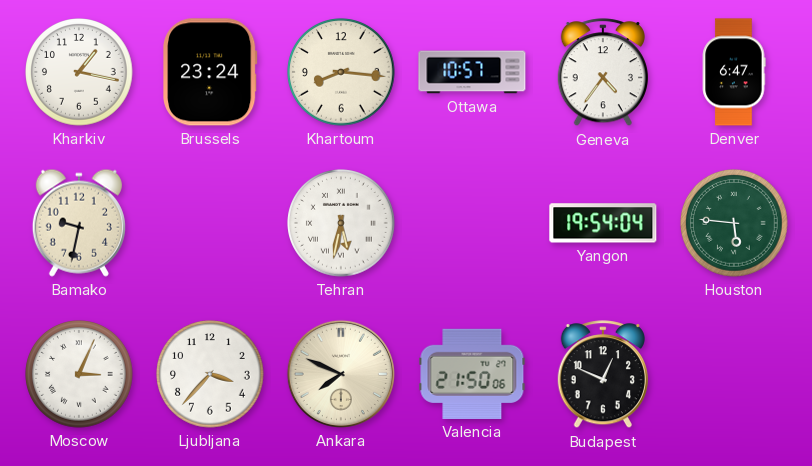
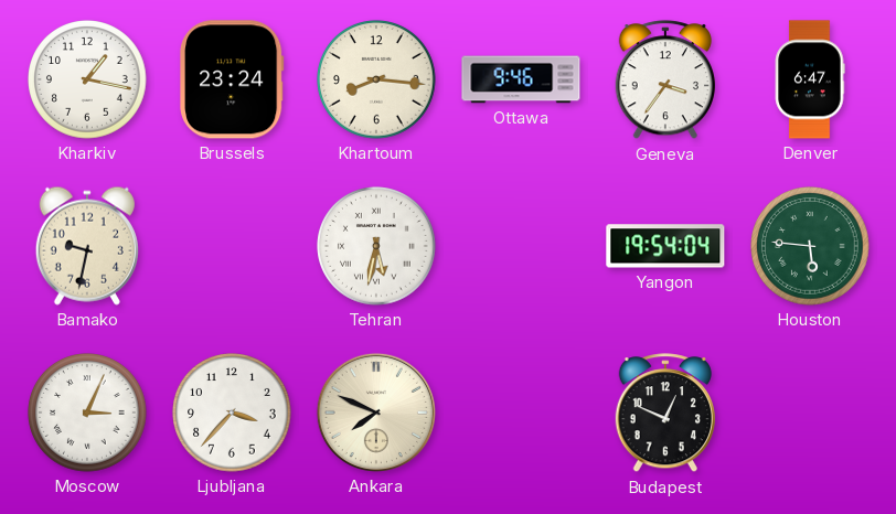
Ottawa: 10:57 -> 9:46 (521, 79)
Geneva: 4:36 -> 3:36 (664, 81)
Valencia: 21:50 -> none (472, 374)
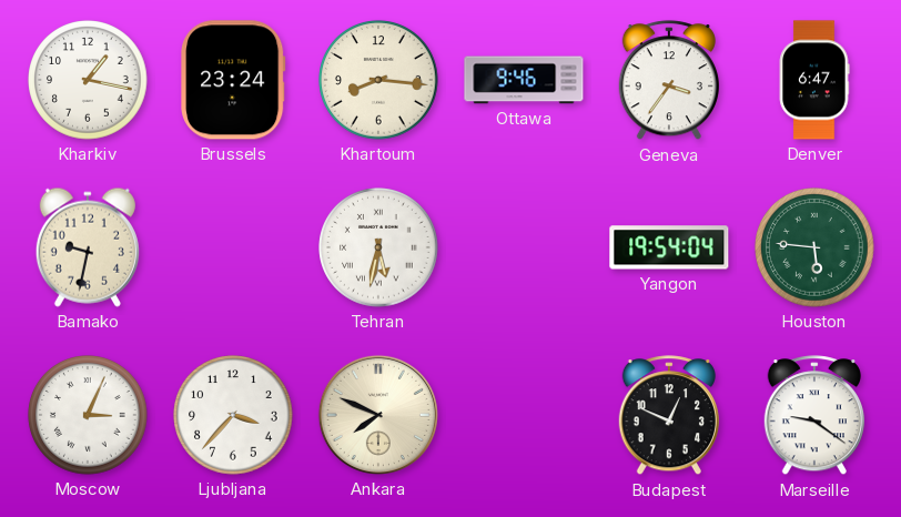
Marseille: none -> 9:21 (813, 416)
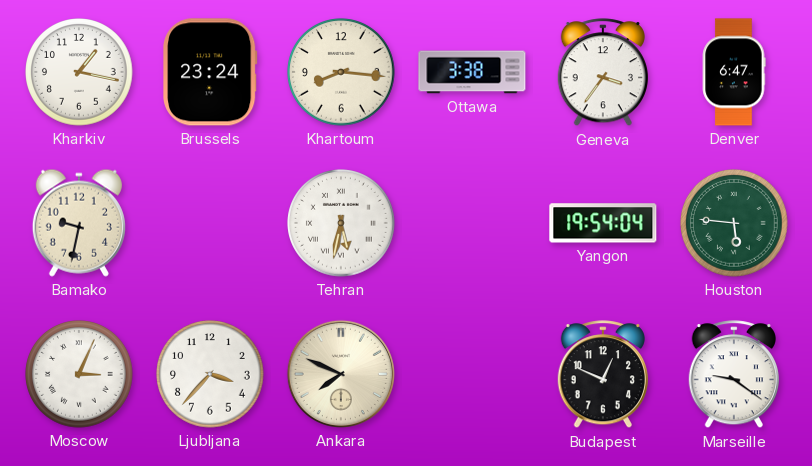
Ottawa: 9:46 -> 3:38 (472, 72)
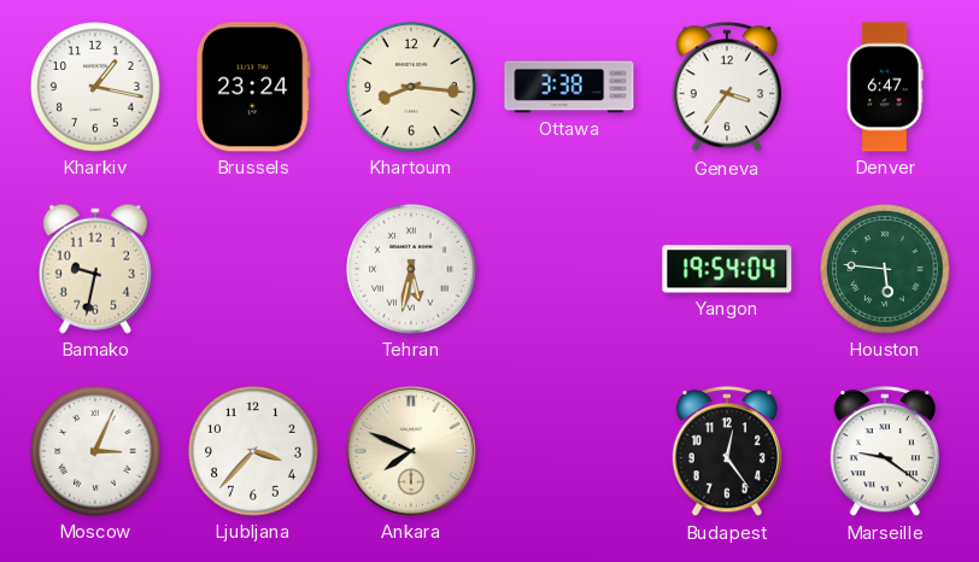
Budapest: 12:49 -> 12:24 (726, 452)
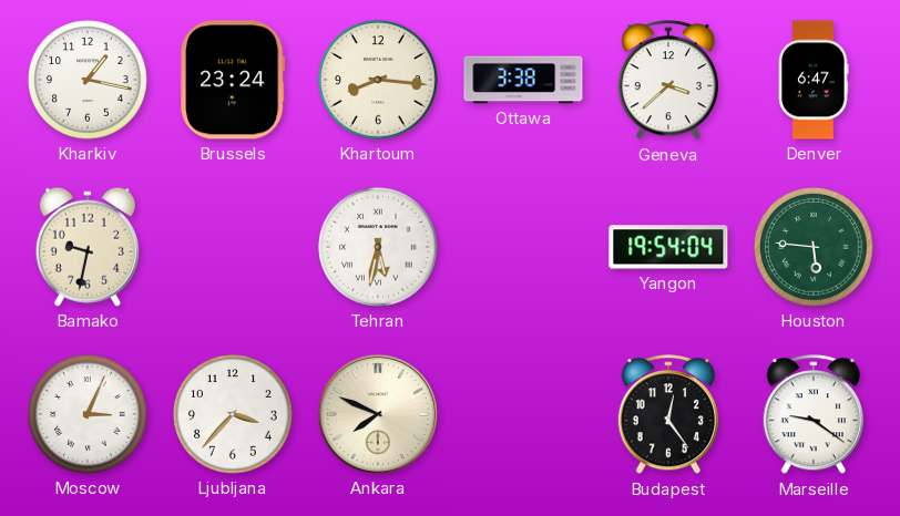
Geneva: 3:36 -> 3:38 (667, 81)
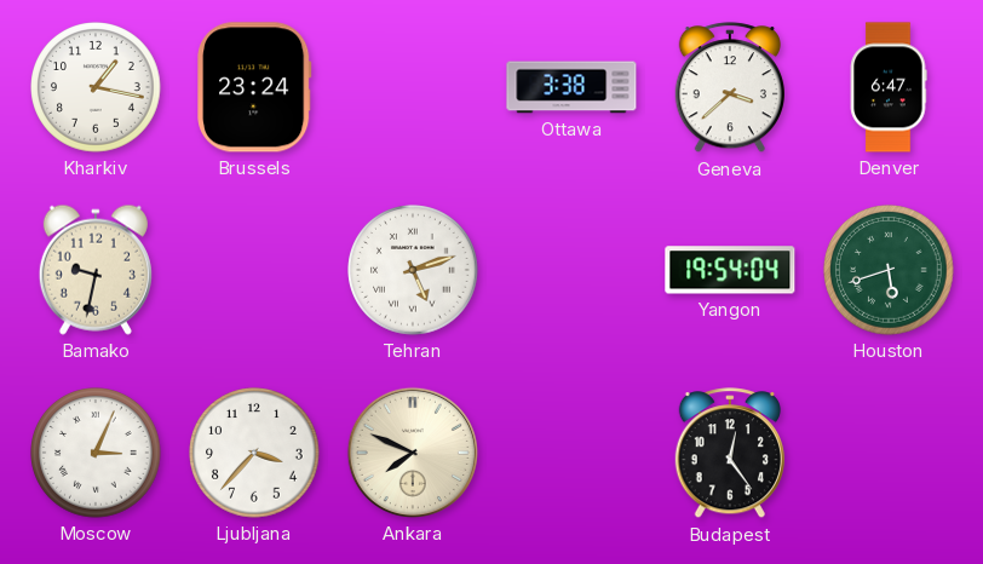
Khartoum: 8:16 -> none (378, 80)
Tehran: 5:32 -> 5:12 (413, 270)
Houston: 5:46 -> 5:42 (889, 270)
Marseille: 9:21 -> none (812, 415)
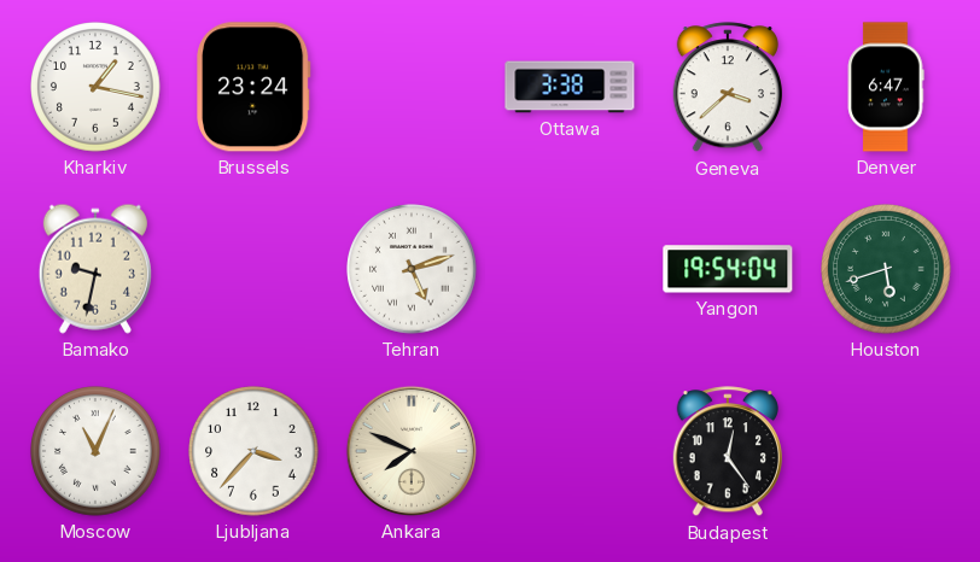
Moscow: 3:04 -> 11:04 (95, 451)
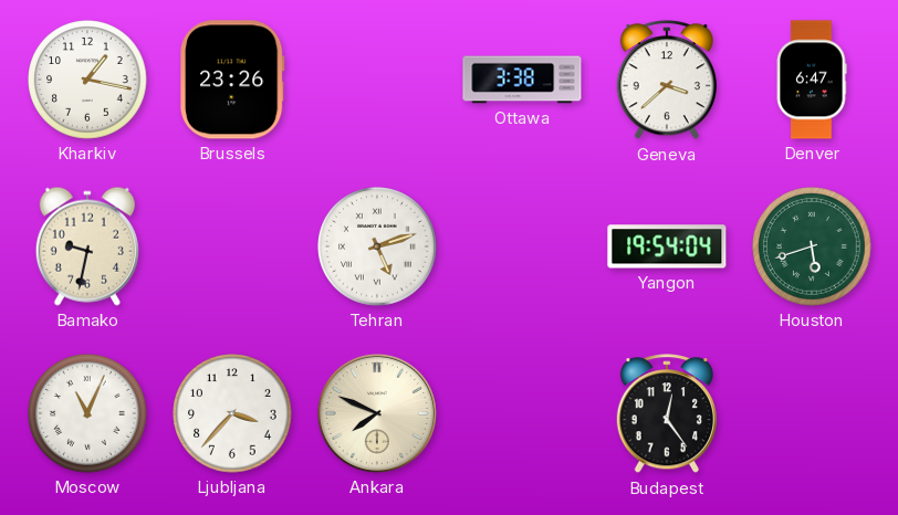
Brussels: 23:24 -> 23:26 (232, 80)
